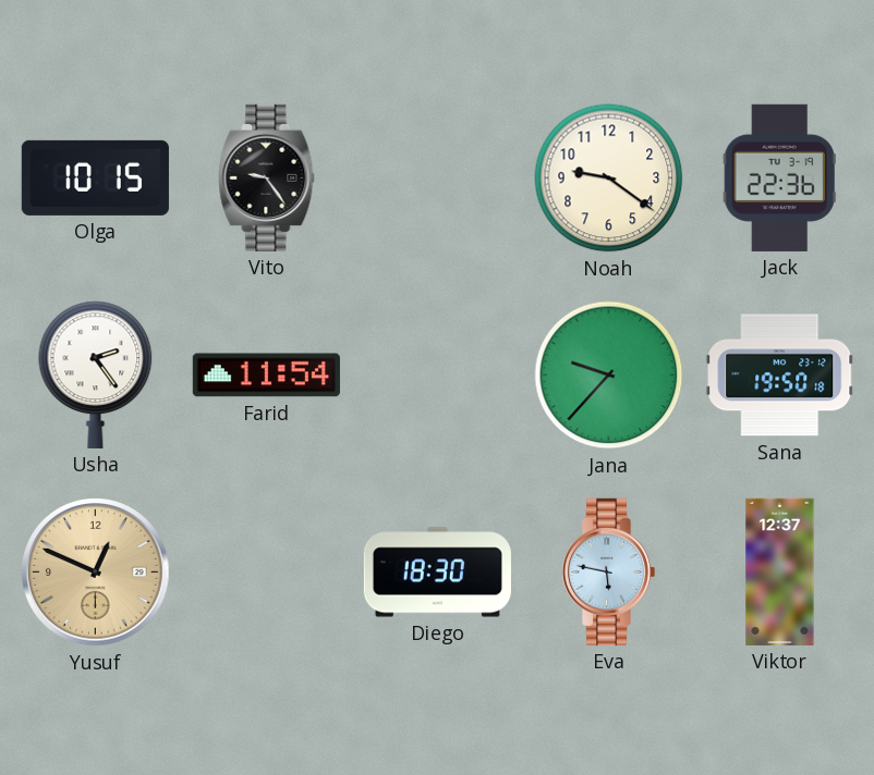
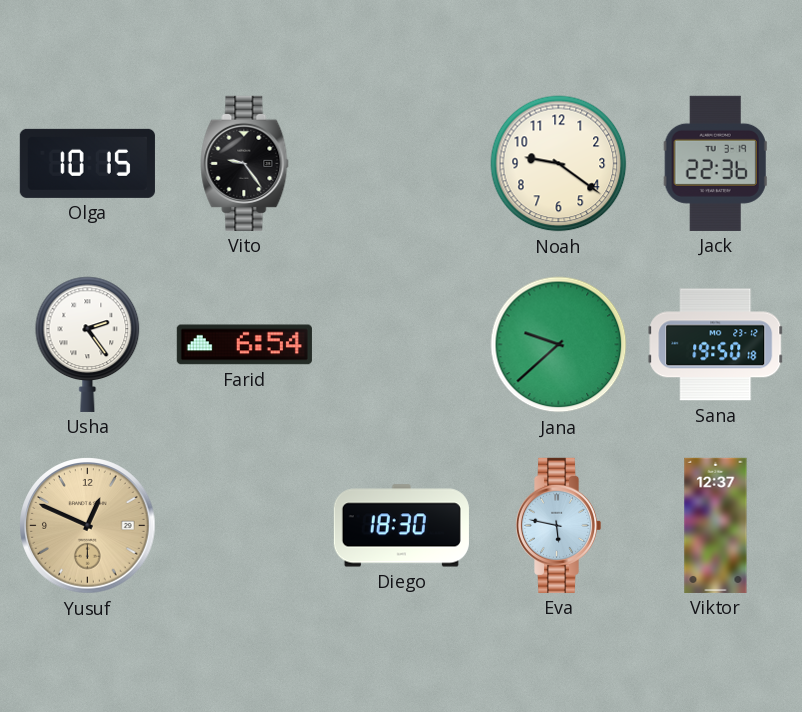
Farid: 11:54 -> 6:54 (244, 345)
Jana: 9:37 -> 9:38 (559, 345)
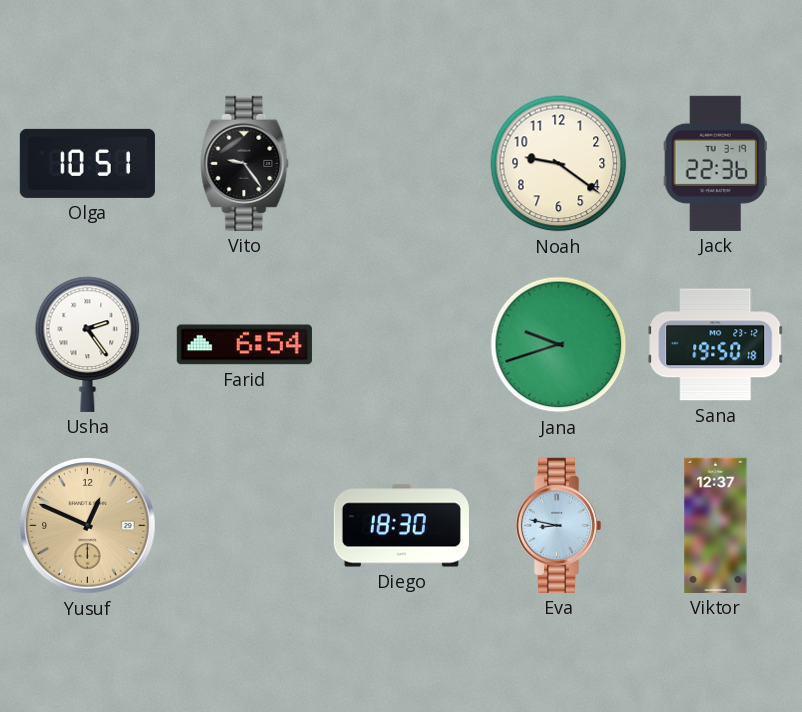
Olga: 10:15 -> 10:51 (87, 163)
Jana: 9:38 -> 9:42 (559, 345)
Eva: 5:47 -> 8:47 (558, 525)
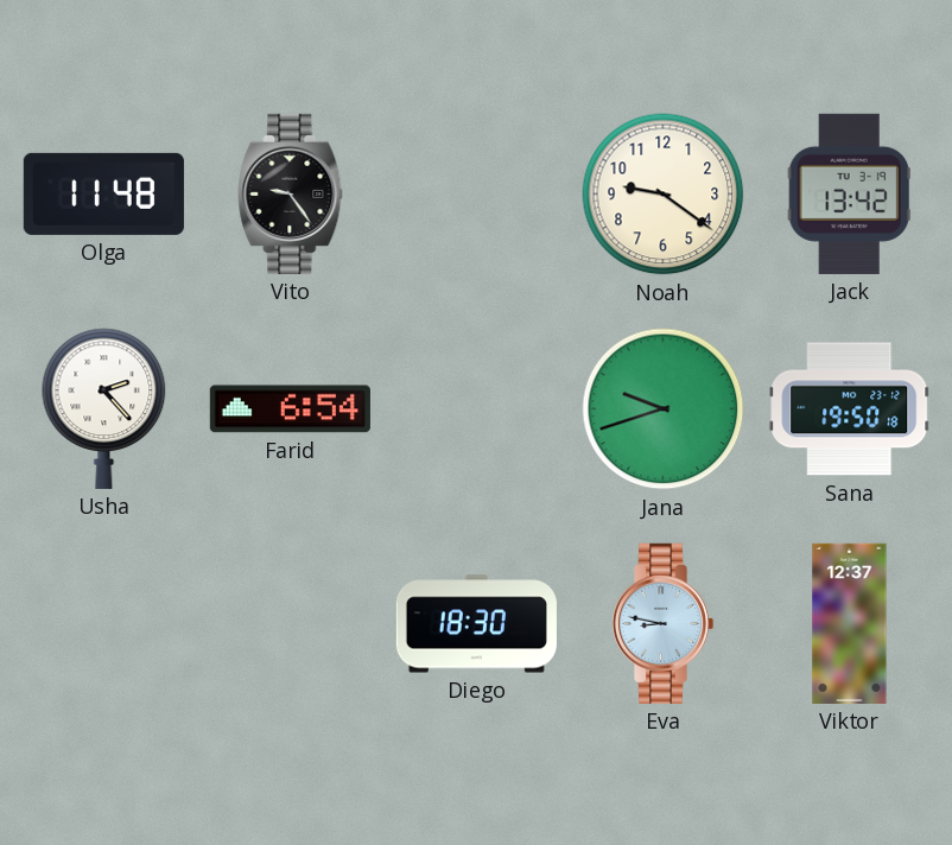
Olga: 10:51 -> 11:48 (103, 193)
Jack: 22:36 -> 13:42 (849, 193)
Usha: 2:24 -> 2:23 (104, 408)
Yusuf: 12:49 -> none (88, 526)
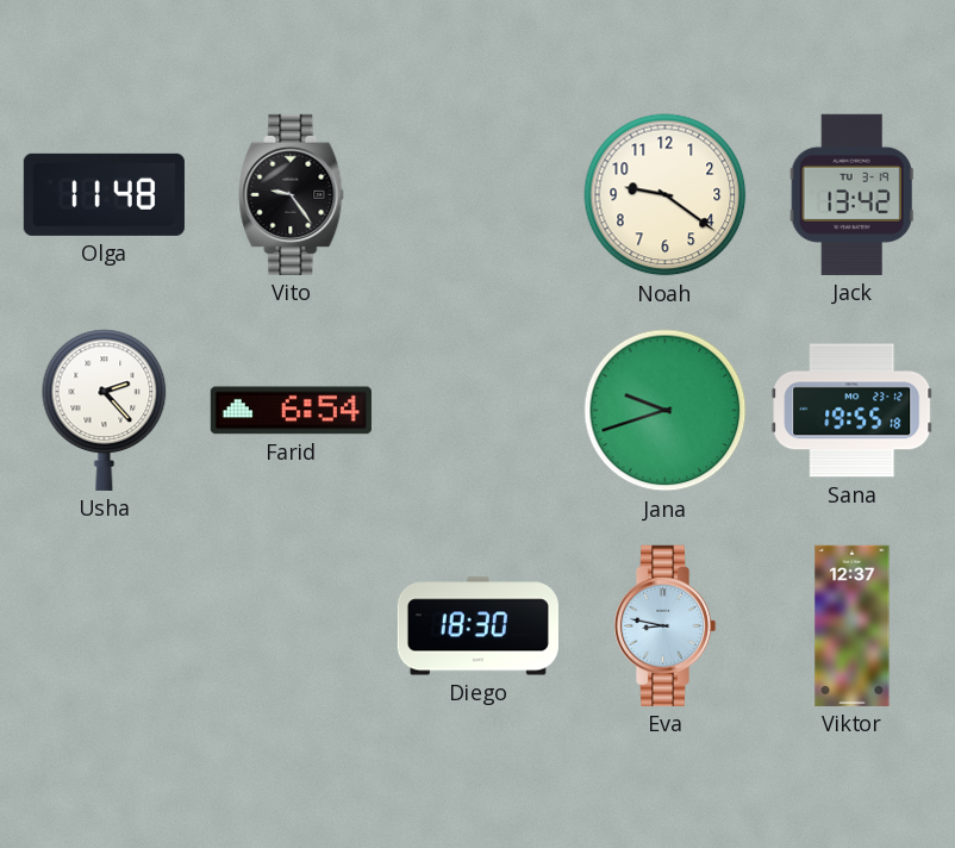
Sana: 19:50 -> 19:55 (853, 411)
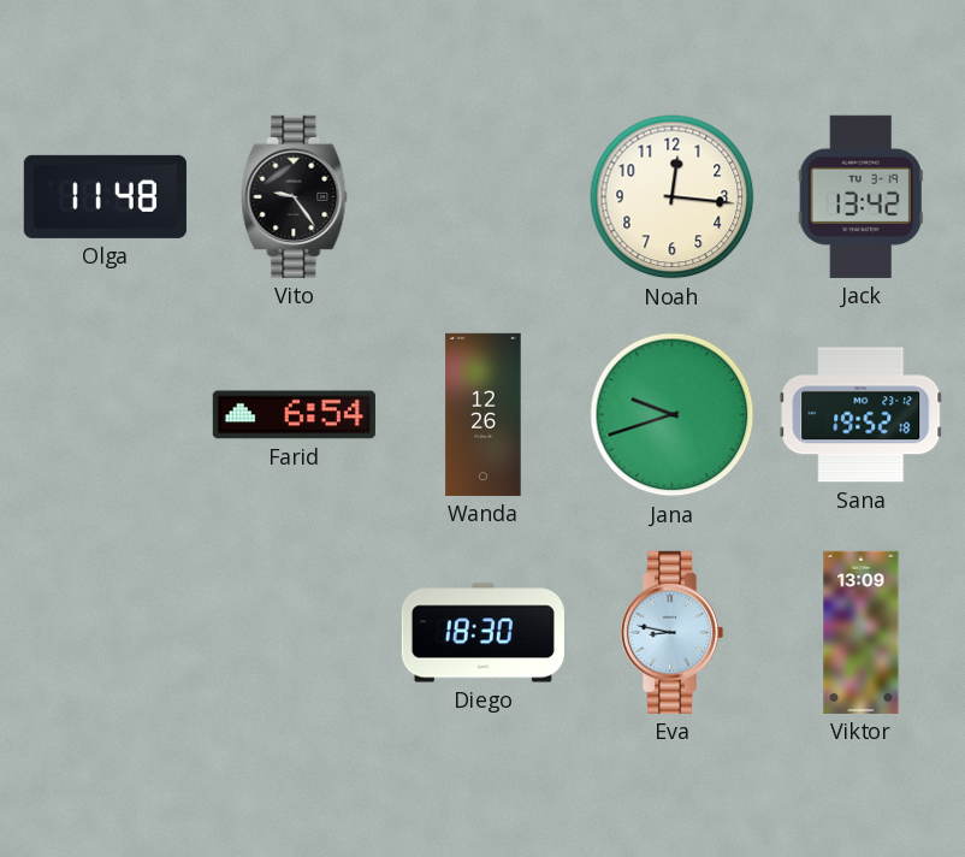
Noah: 9:21 -> 12:16 (673, 197)
Usha: 2:23 -> none (105, 410)
Wanda: none -> 12:26 (484, 414)
Sana: 19:55 -> 19:52 (862, 415)
Viktor: 12:37 -> 13:09 (862, 632)
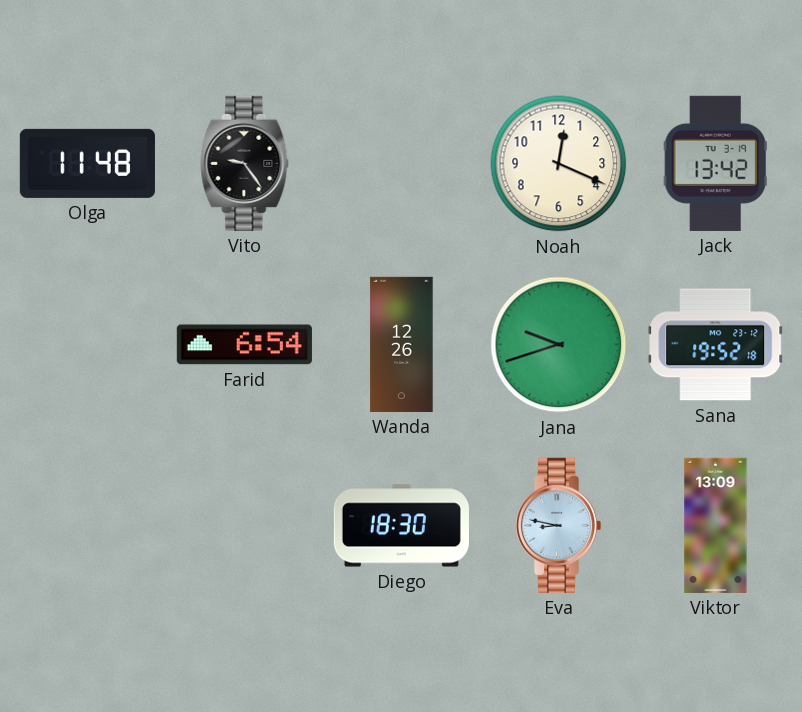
Noah: 12:16 -> 12:19 (559, 164)
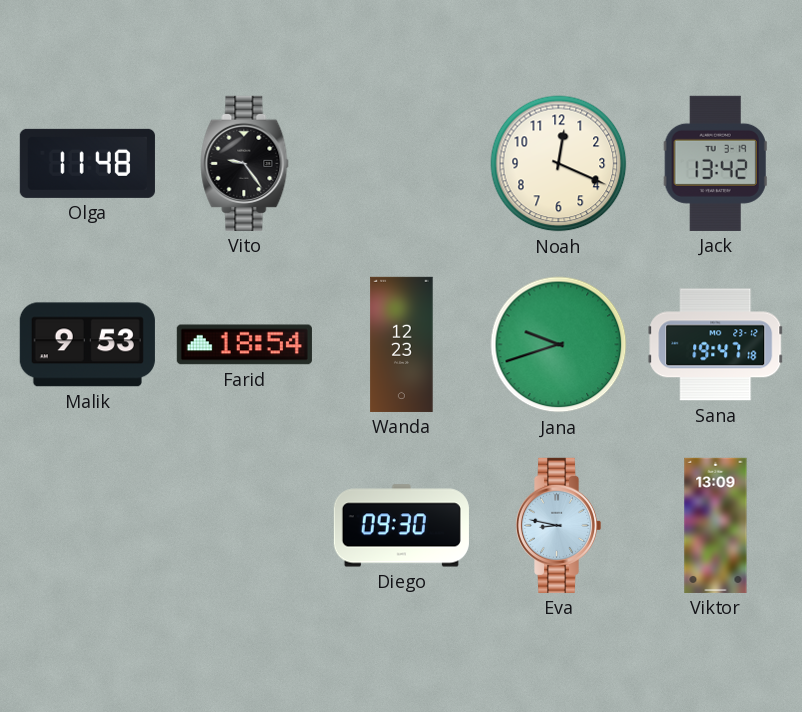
Malik: none -> 9:53 (87, 345)
Farid: 6:54 -> 18:54 (244, 345)
Wanda: 12:26 -> 12:23 (402, 344)
Sana: 19:52 -> 19:47 (716, 345)
Diego: 18:30 -> 09:30 (401, 526)
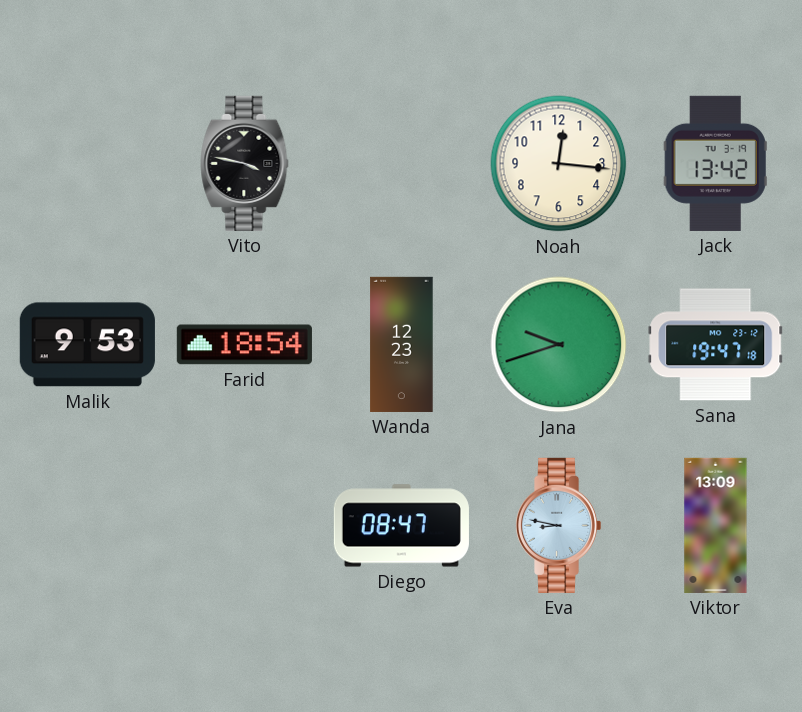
Olga: 11:48 -> none (87, 163)
Vito: 9:24 -> 3:47 (245, 163)
Noah: 12:19 -> 12:16 (559, 164)
Diego: 09:30 -> 08:47 (401, 526)
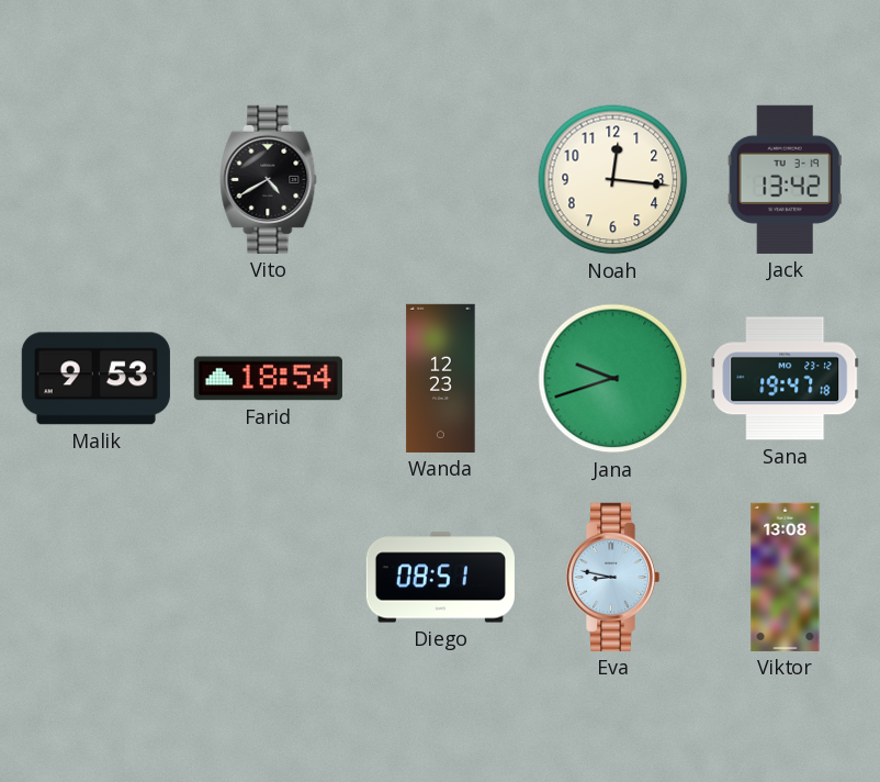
Vito: 3:47 -> 4:40 (269, 179)
Diego: 08:47 -> 08:51 (440, 578)
Viktor: 13:09 -> 13:08 (786, 577)
